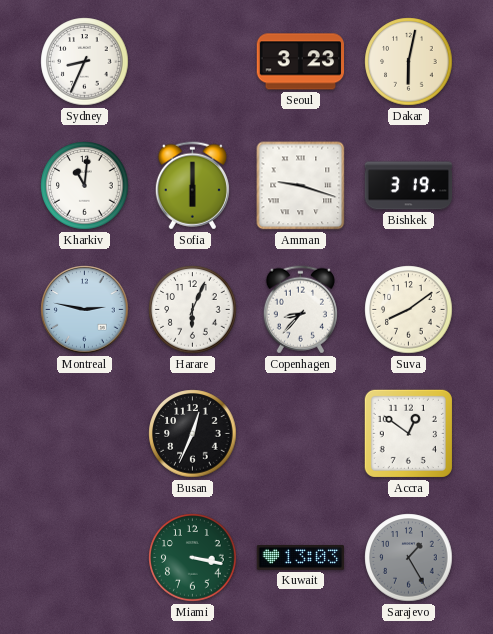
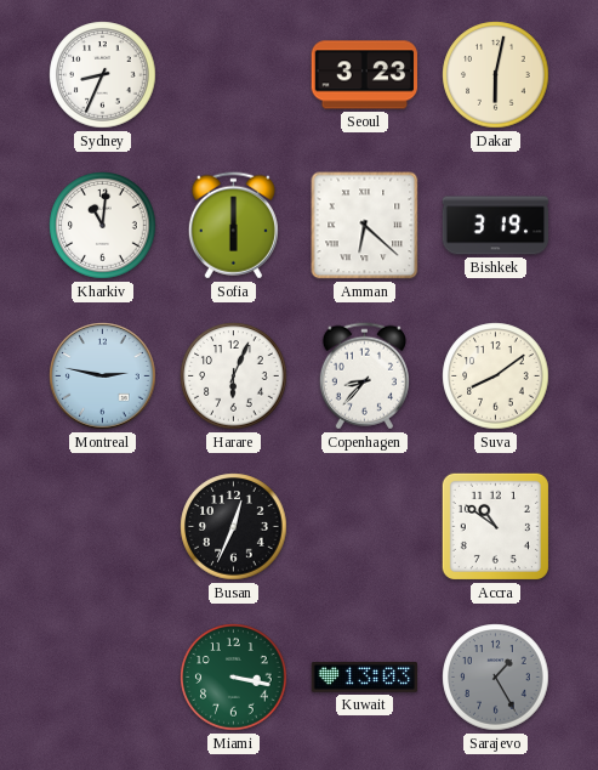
Amman: 9:18 -> 6:22 (365, 226)
Accra: 12:51 -> 10:51 (495, 526)
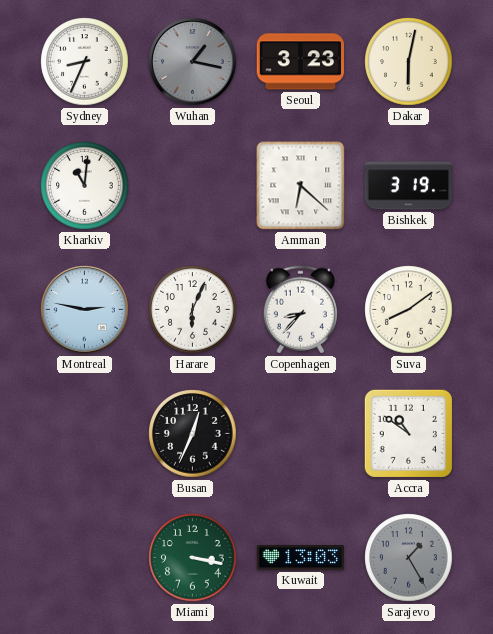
Wuhan: none -> 1:17 (193, 62)
Sofia: 6:00 -> none (233, 226)
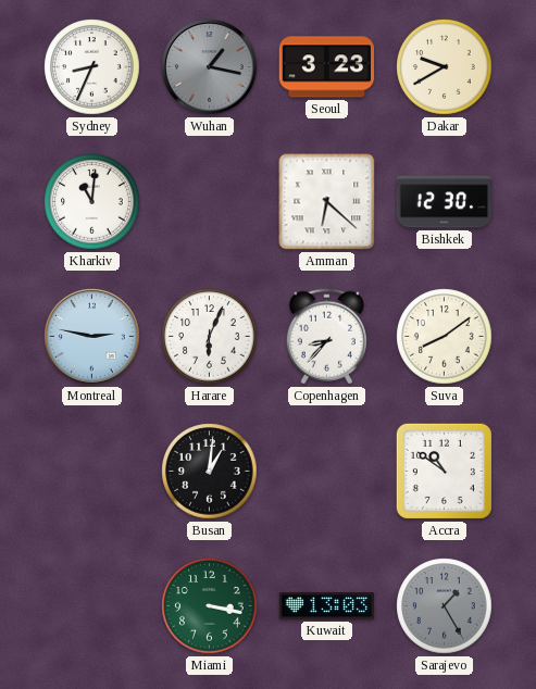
Dakar: 6:02 -> 9:40 (445, 67)
Bishkek: 3:19 -> 12:30 (445, 202)
Busan: 12:34 -> 1:01 (210, 472)
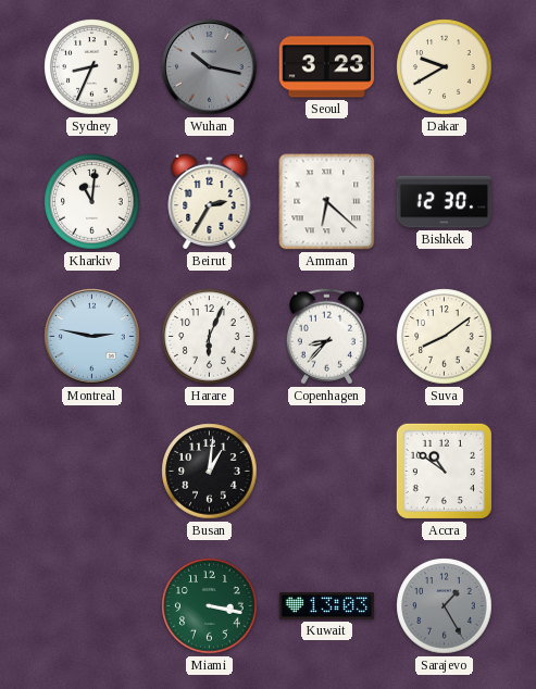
Wuhan: 1:17 -> 10:17 (210, 67)
Beirut: none -> 2:35 (210, 201)
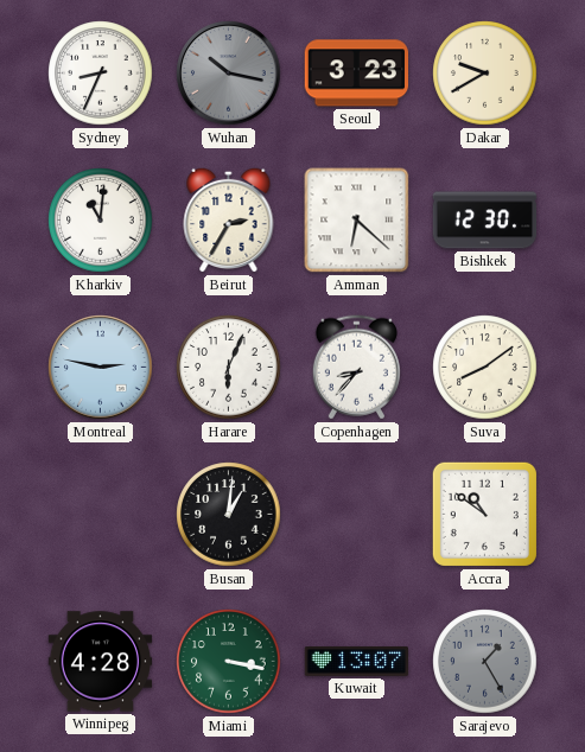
Winnipeg: none -> 4:28 (101, 662)
Kuwait: 13:03 -> 13:07 (357, 662)
